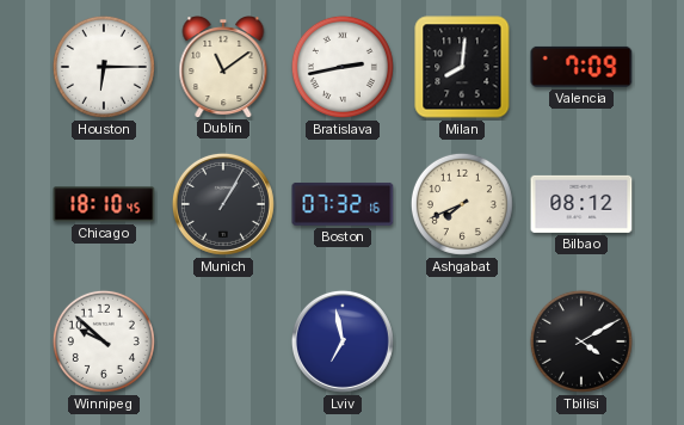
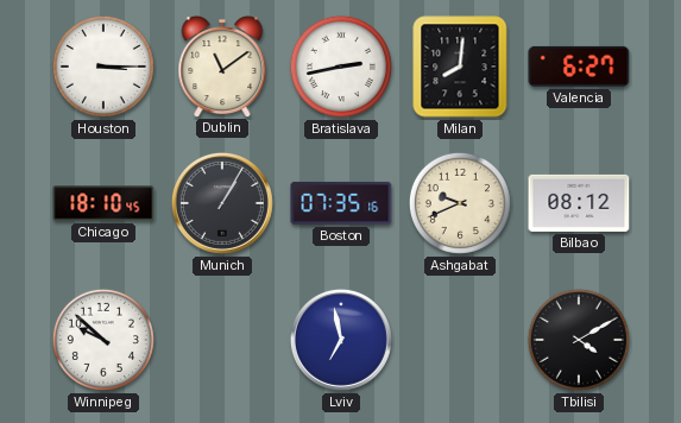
Houston: 6:15 -> 3:15 (103, 67)
Valencia: 7:09 -> 6:27 (579, 67)
Boston: 07:32 -> 07:35 (341, 203)
Ashgabat: 7:41 -> 9:41 (460, 203)
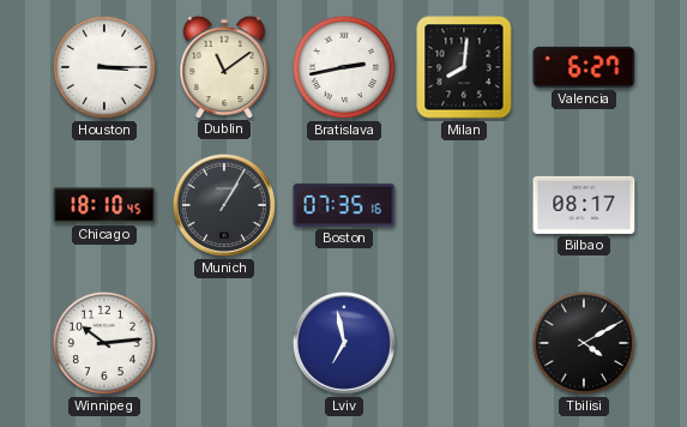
Ashgabat: 9:41 -> none (460, 203)
Bilbao: 08:12 -> 08:17 (584, 205)
Winnipeg: 9:52 -> 10:14 (104, 343)
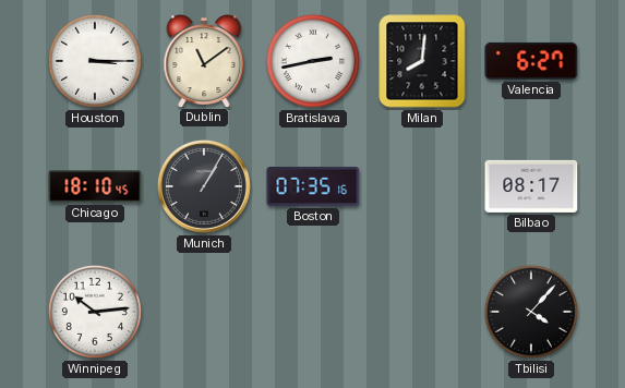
Lviv: 6:58 -> none (344, 343)
Tbilisi: 4:10 -> 4:07 (531, 312)
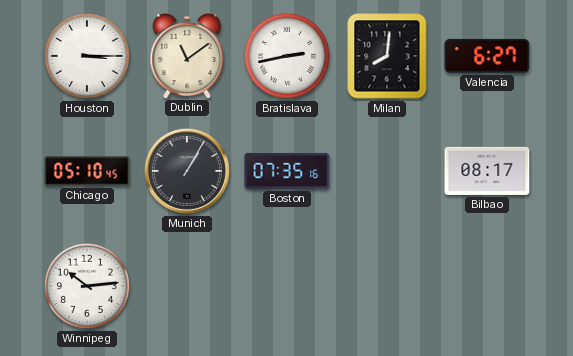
Chicago: 18:10 -> 05:10 (87, 171)
Tbilisi: 4:07 -> none (531, 312)
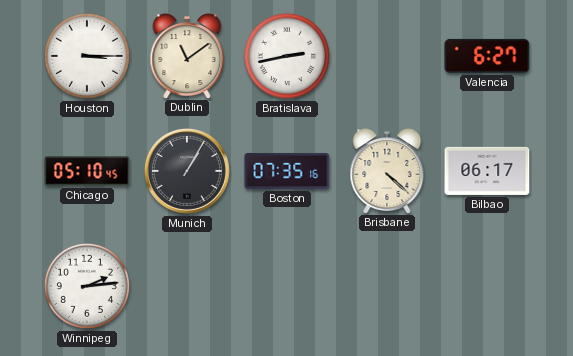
Milan: 8:01 -> none (387, 56)
Brisbane: none -> 4:22 (387, 171)
Bilbao: 08:17 -> 06:17 (487, 171)
Winnipeg: 10:14 -> 2:14 (87, 286)
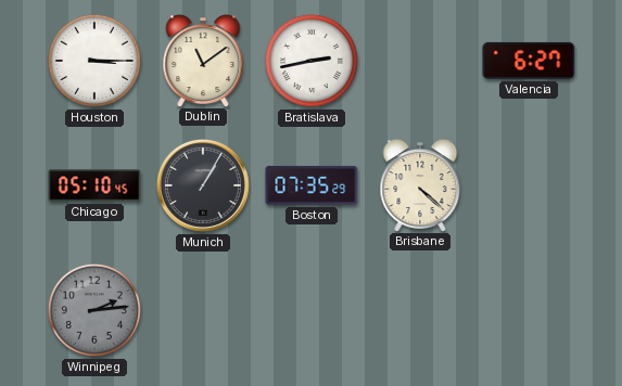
Boston: 07:35:16 -> 07:35:29 (312, 185)
Bilbao: 06:17 -> none (487, 171)
Winnipeg dial: white -> grey (94, 310)
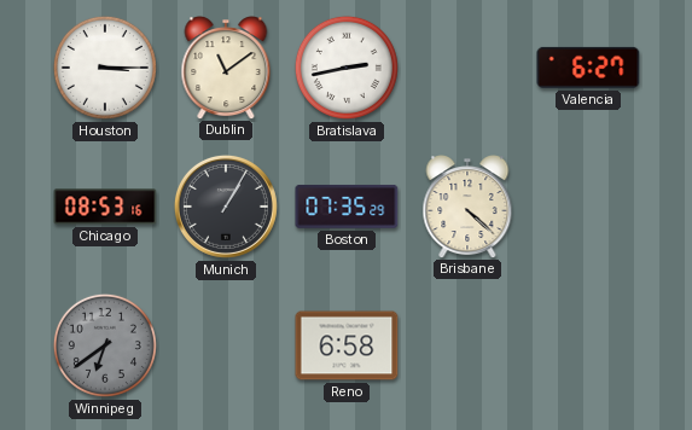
Chicago: 05:10 -> 08:53 (105, 207)
Winnipeg: 2:14 -> 6:39 (105, 345)
Reno: none -> 6:58 (347, 345)
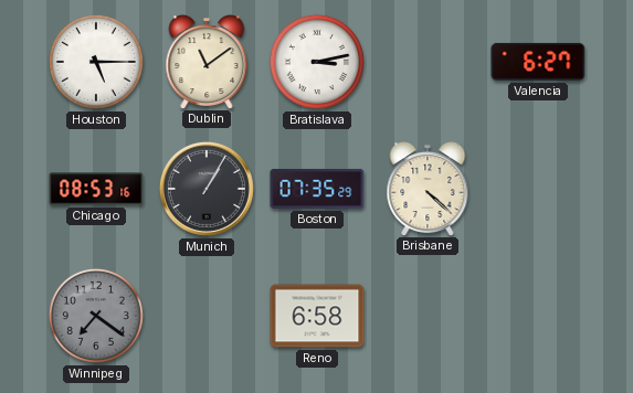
Houston: 3:15 -> 5:15 (96, 62)
Bratislava: 2:43 -> 3:13 (317, 62)
Winnipeg: 6:39 -> 7:21 (96, 316)
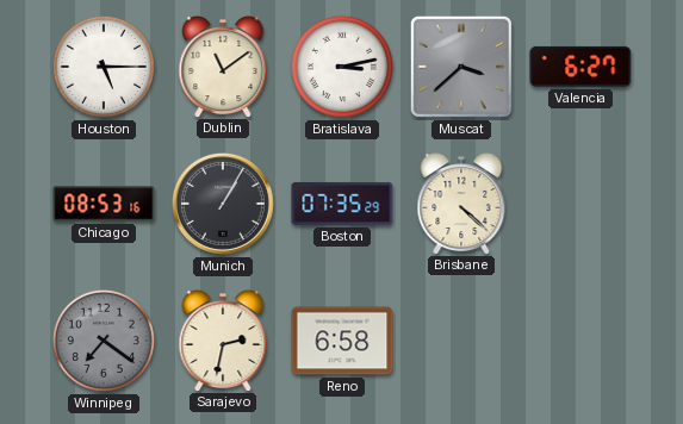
Muscat: none -> 3:38 (461, 67)
Sarajevo: none -> 2:32 (223, 341)
